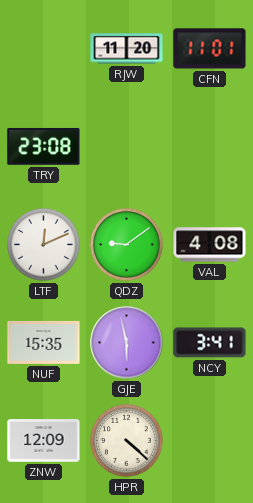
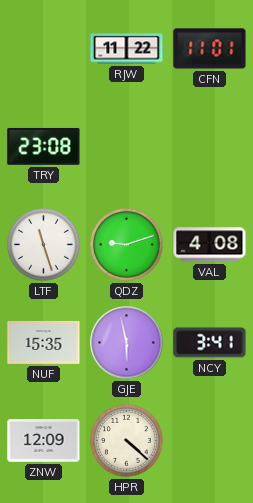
RJW: 11:20 -> 11:22 (127, 49)
LTF: 12:11 -> 11:27 (44, 245)
QDZ: 9:09 -> 9:12 (127, 245)
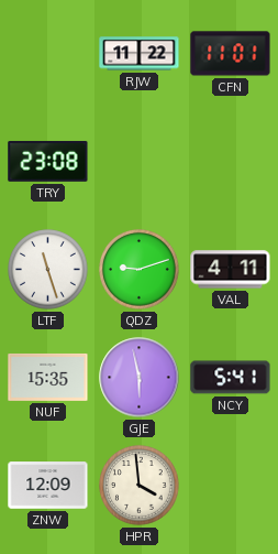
VAL: 4:08 -> 4:11 (231, 270)
NCY: 3:41 -> 5:41 (231, 378)
HPR: 4:22 -> 3:59 (140, 486)
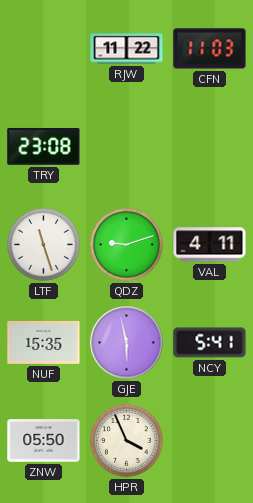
CFN: 11:01 -> 11:03 (210, 49)
ZNW: 12:09 -> 05:50 (44, 441)
HPR: 3:59 -> 3:56 (127, 441)
